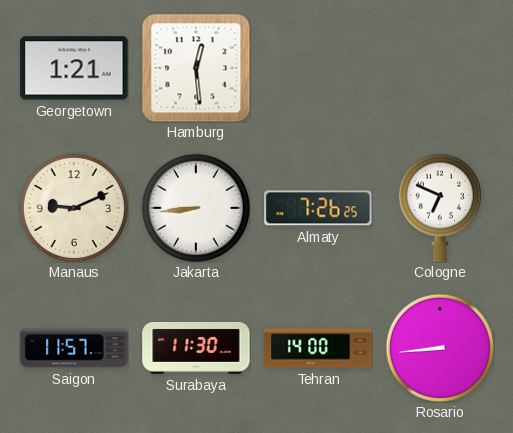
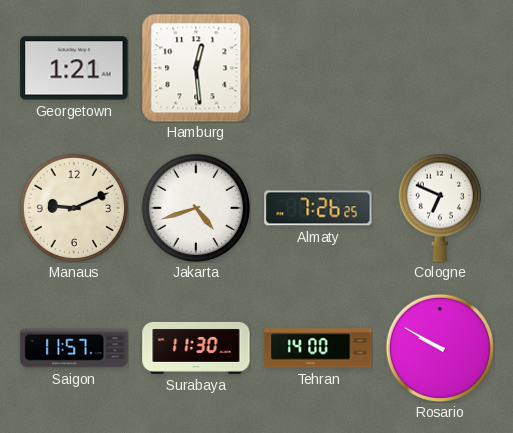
Jakarta: 8:44 -> 4:42 (196, 208)
Rosario: 8:44 -> 9:50 (440, 348)
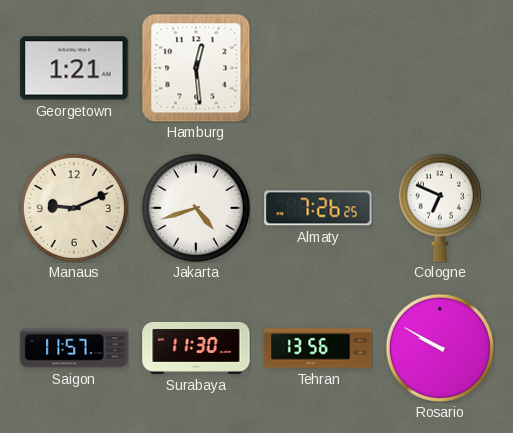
Tehran: 14:00 -> 13:56 (318, 348)
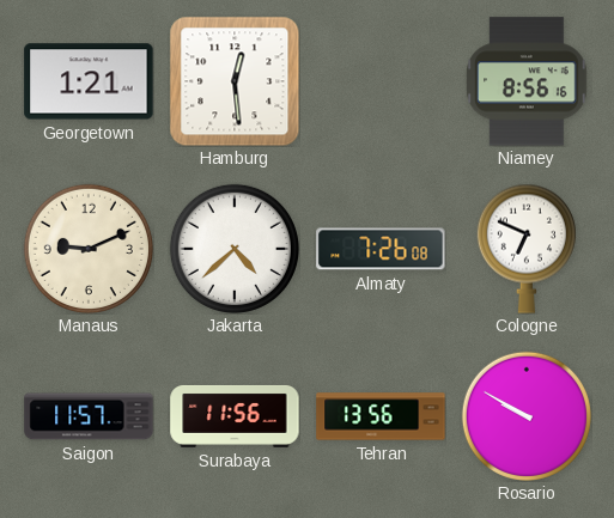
Niamey: none -> 8:56 (527, 81)
Jakarta: 4:42 -> 4:38 (235, 249)
Almaty: 7:26:25 -> 7:26:08 (381, 249)
Surabaya: 11:30 -> 11:56 (235, 416)
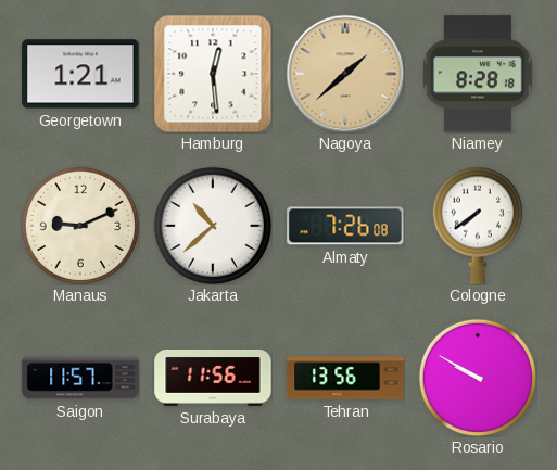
Nagoya: none -> 1:38 (345, 74)
Niamey: 8:56 -> 8:28 (478, 74)
Jakarta: 4:38 -> 10:38 (213, 226)
Cologne: 6:49 -> 7:39 (478, 226)
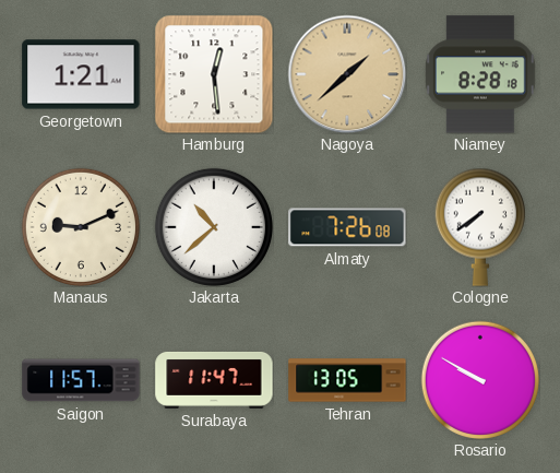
Surabaya: 11:56 -> 11:47 (214, 380)
Tehran: 13:56 -> 13:05 (347, 380)
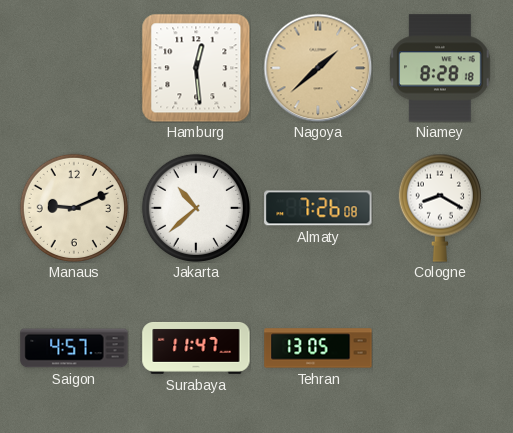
Georgetown: 1:21 -> none (81, 74)
Cologne: 7:39 -> 8:20 (440, 208)
Saigon: 11:57 -> 4:57 (74, 348)
Rosario: 9:50 -> none (480, 380)
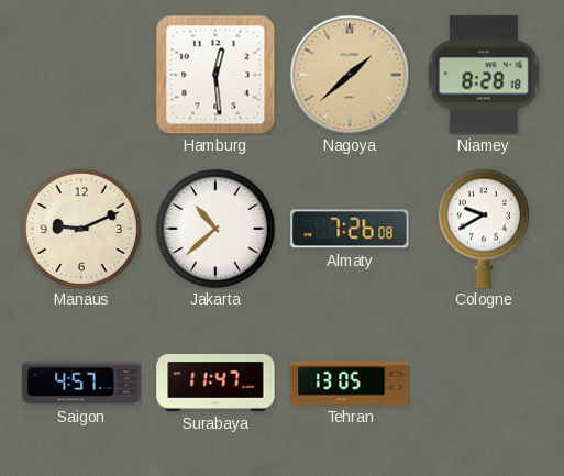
Cologne: 8:20 -> 9:40 (484, 229)
